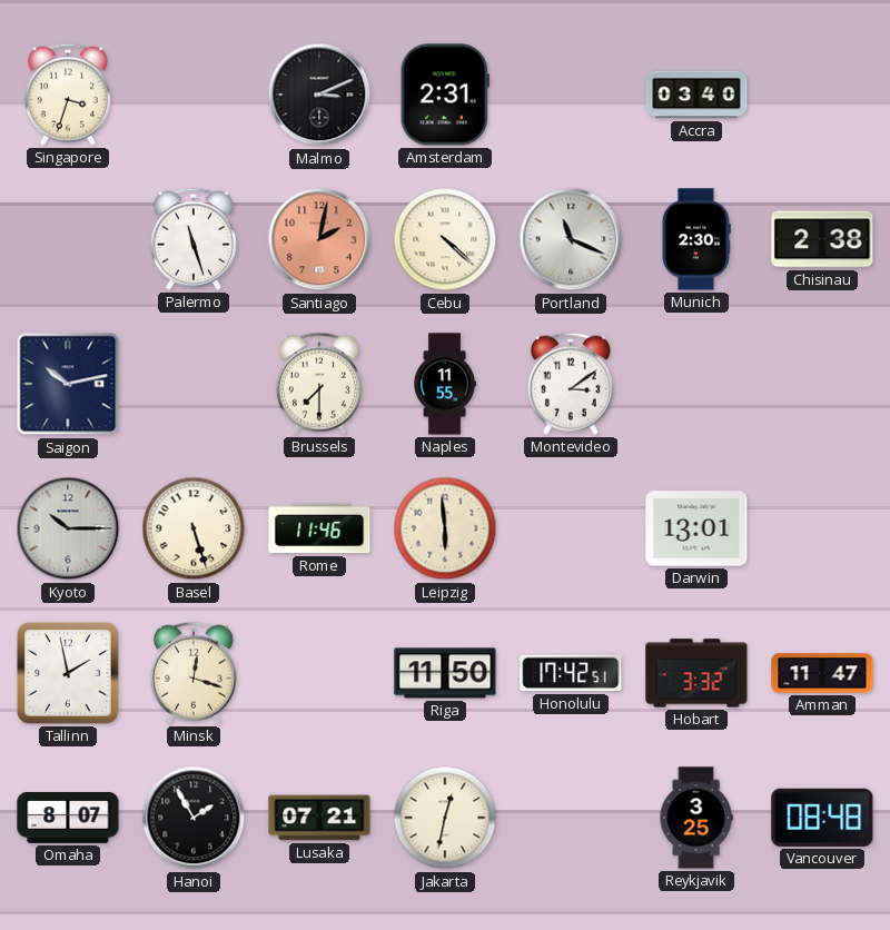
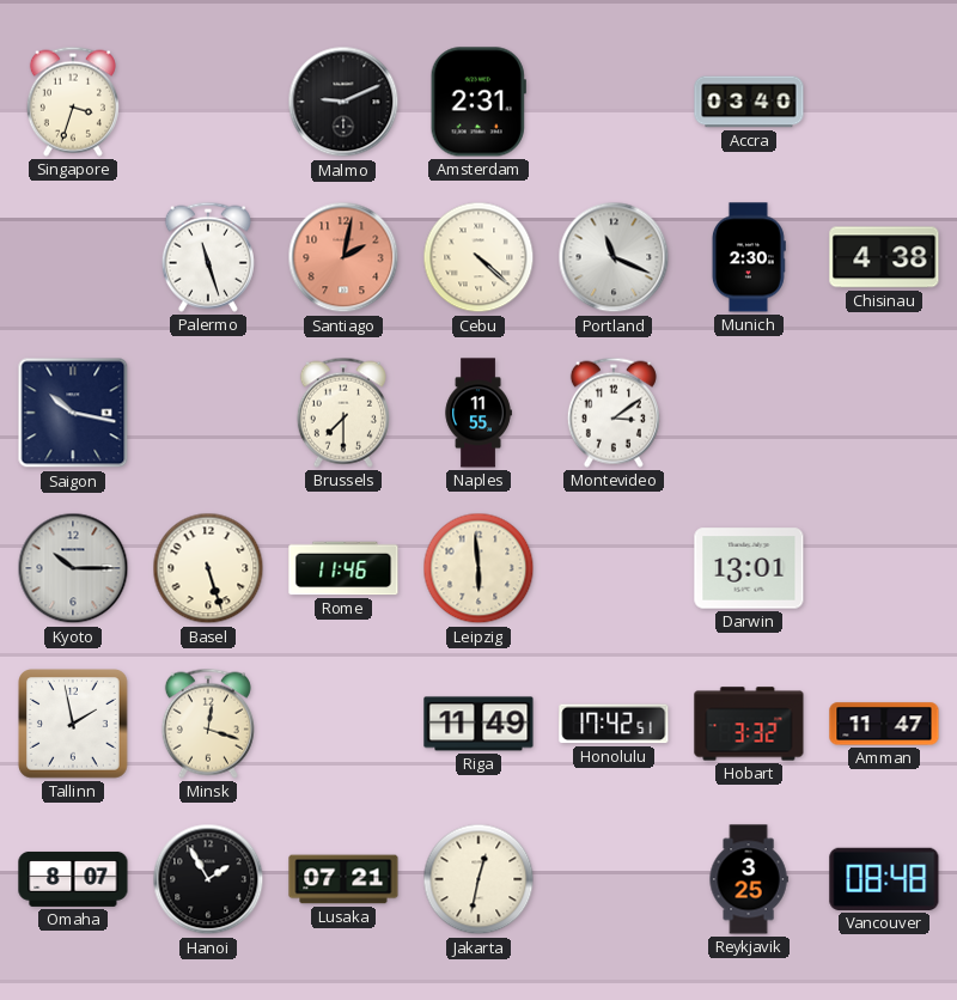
Malmo: 3:11 -> 9:11 (343, 102)
Chisinau: 2:38 -> 4:38 (884, 257)
Saigon: 10:13 -> 10:17 (73, 413)
Riga: 11:50 -> 11:49 (478, 724)
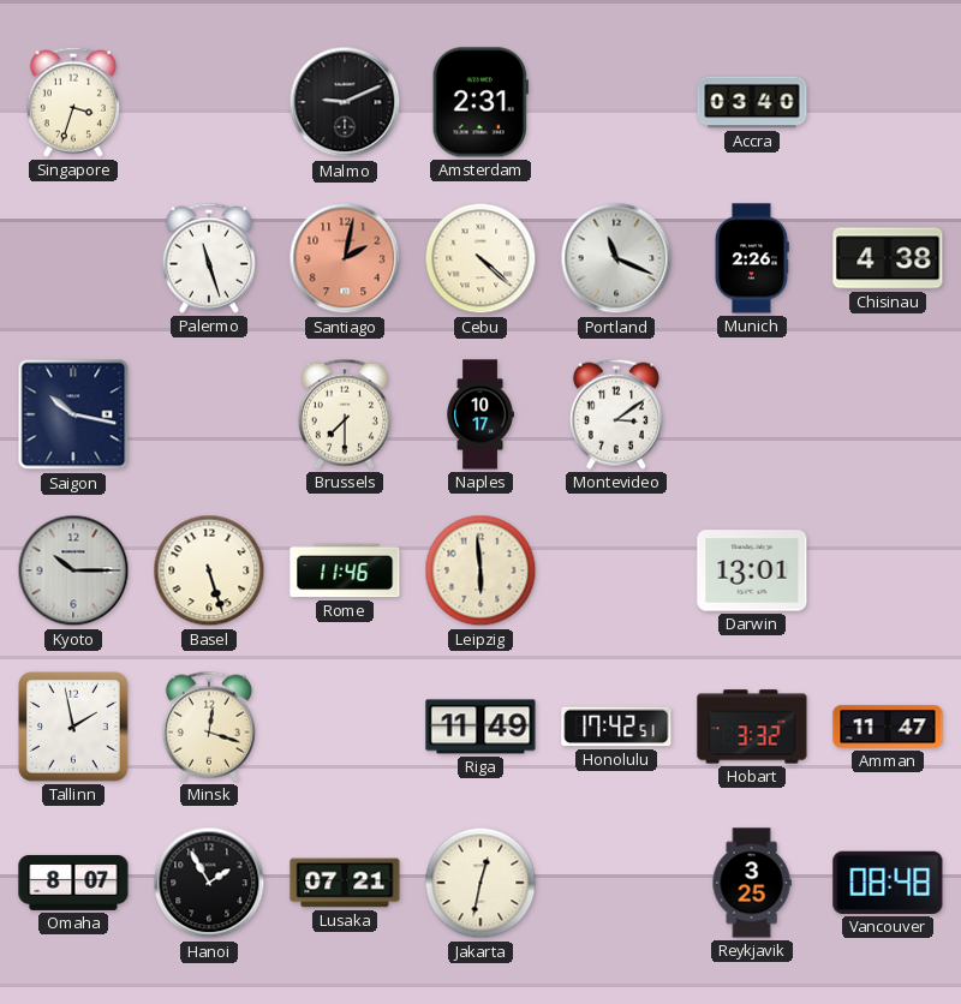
Munich: 2:30 -> 2:26 (752, 258)
Naples: 11:55 -> 10:17 (480, 414)
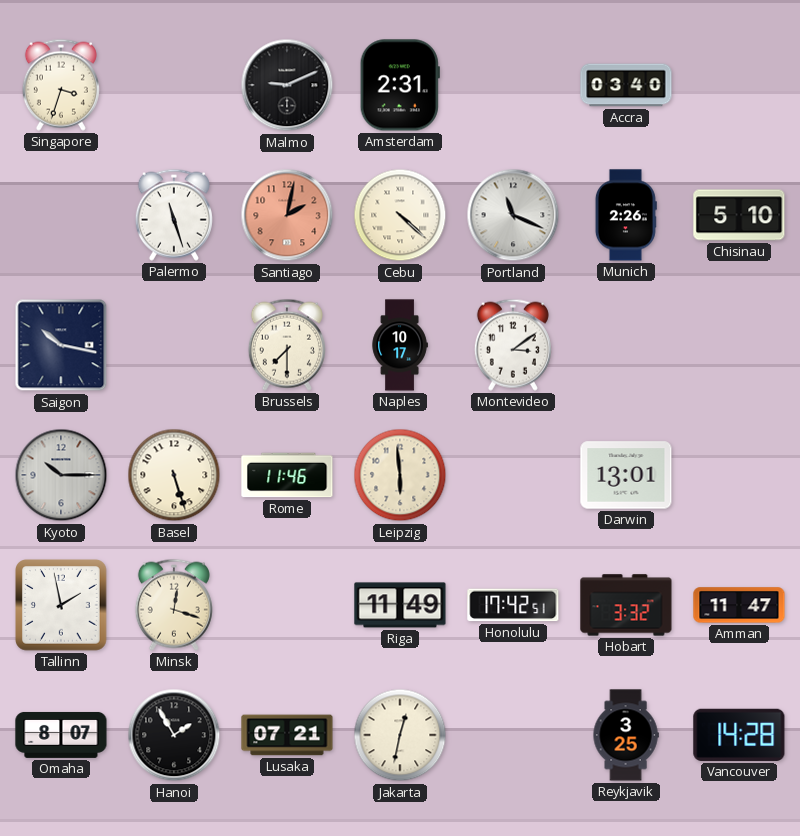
Chisinau: 4:38 -> 5:10 (739, 215)
Vancouver: 08:48 -> 14:28 (739, 735)
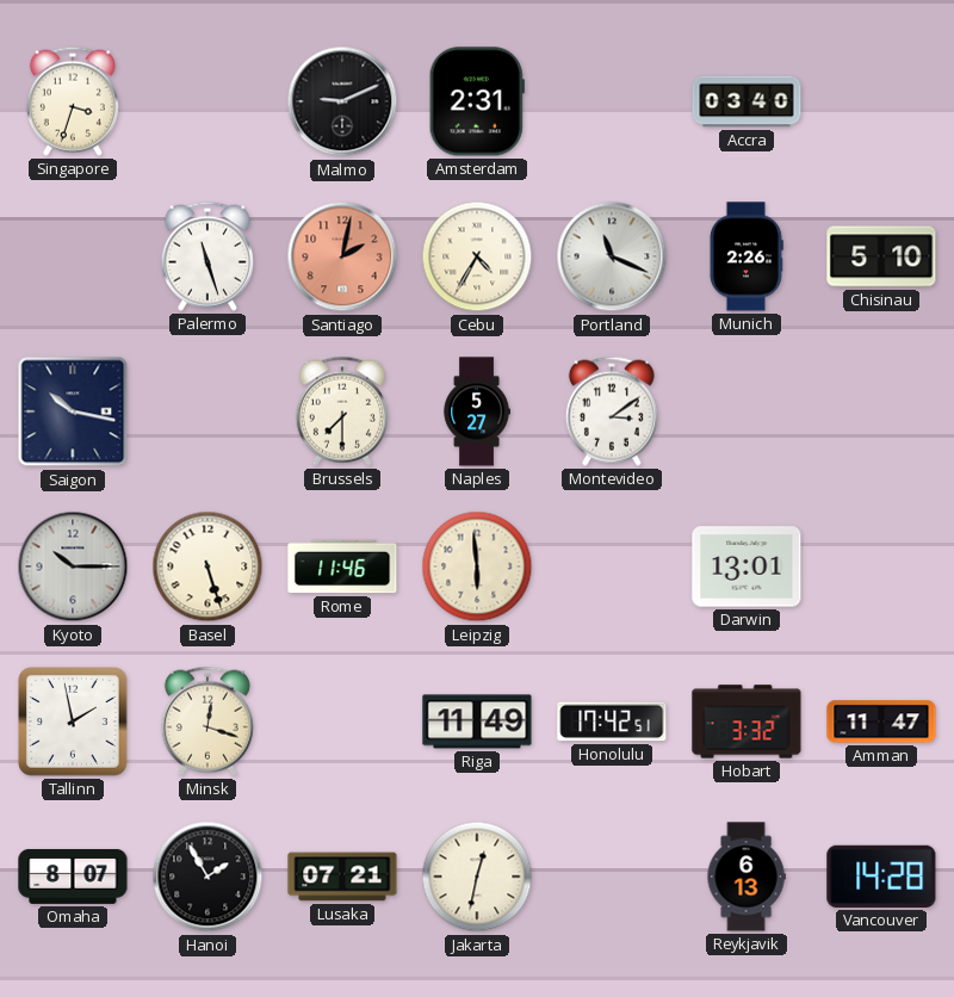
Cebu: 4:22 -> 4:35 (477, 256)
Naples: 10:17 -> 5:27 (477, 411)
Reykjavik: 3:25 -> 6:13 (747, 877)
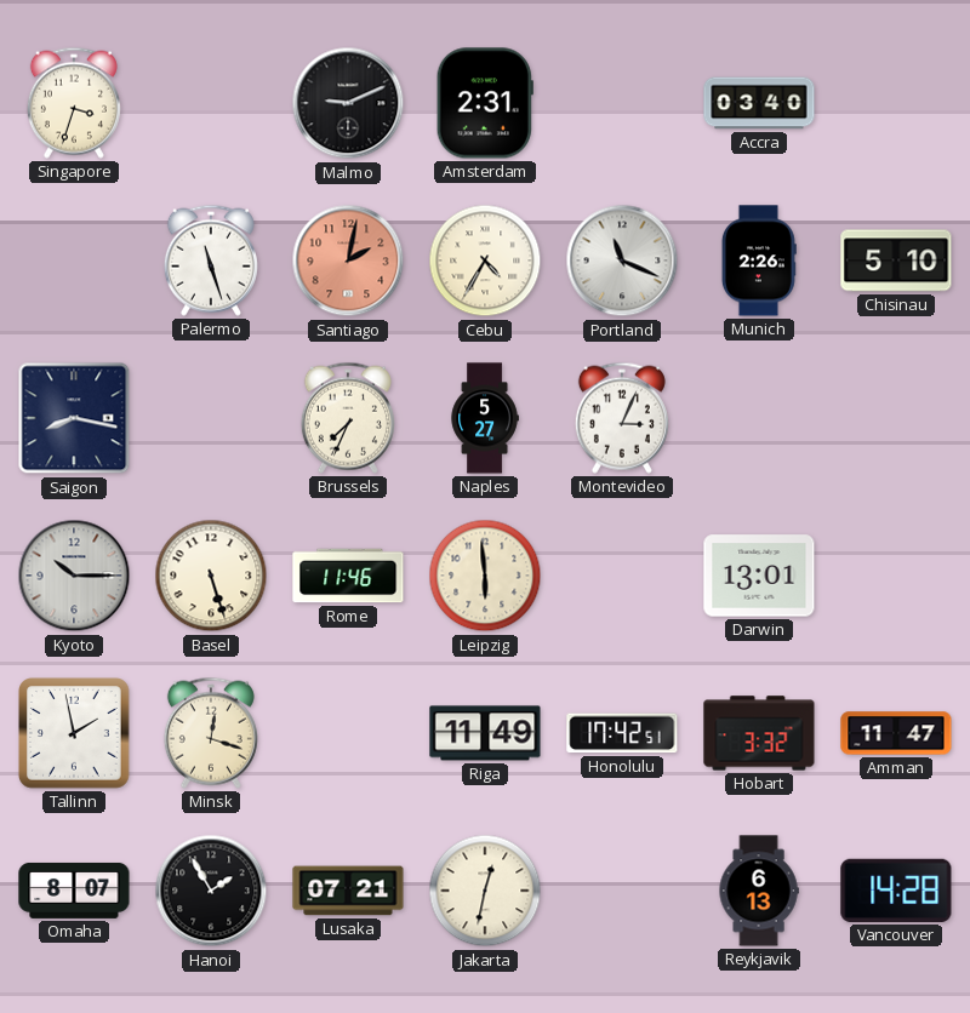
Saigon: 10:17 -> 8:17 (74, 418)
Brussels: 7:30 -> 7:34 (348, 418)
Montevideo: 3:09 -> 3:04 (622, 418)
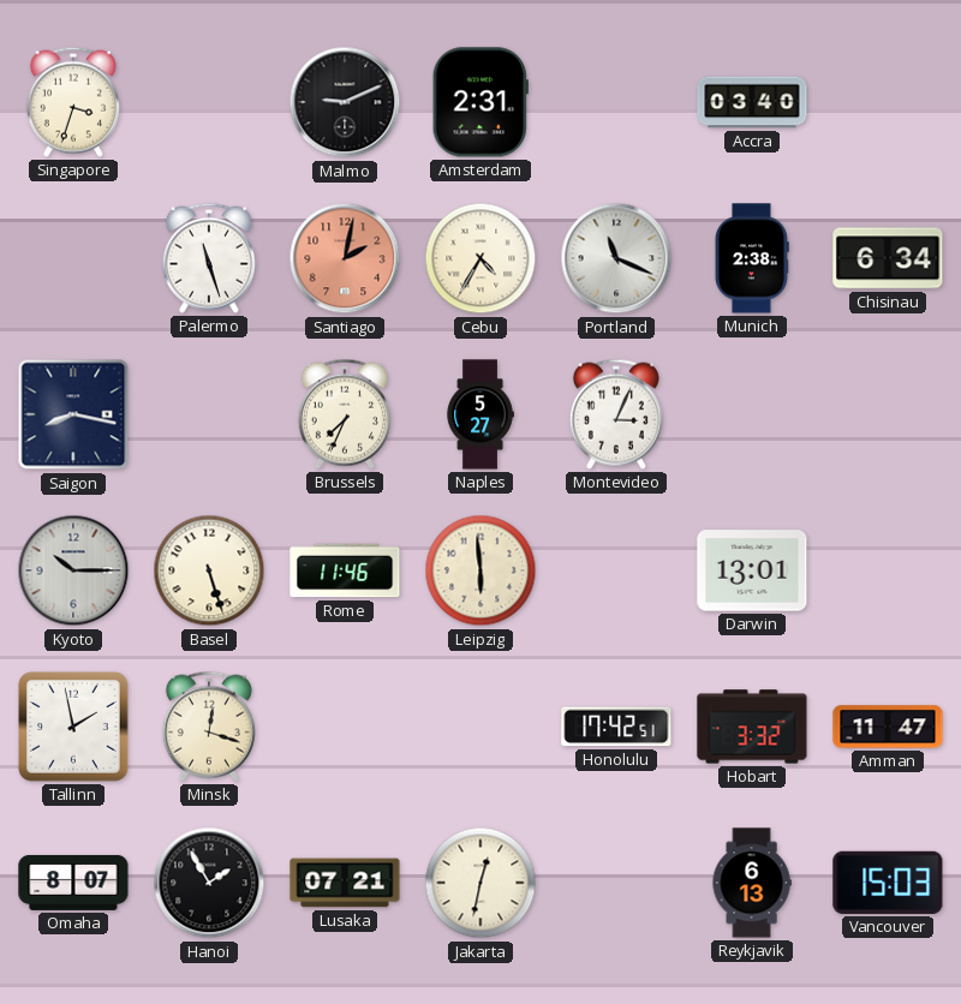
Munich: 2:26 -> 2:38 (752, 258)
Chisinau: 5:10 -> 6:34 (888, 258)
Riga: 11:49 -> none (485, 733)
Vancouver: 14:28 -> 15:03 (888, 883)
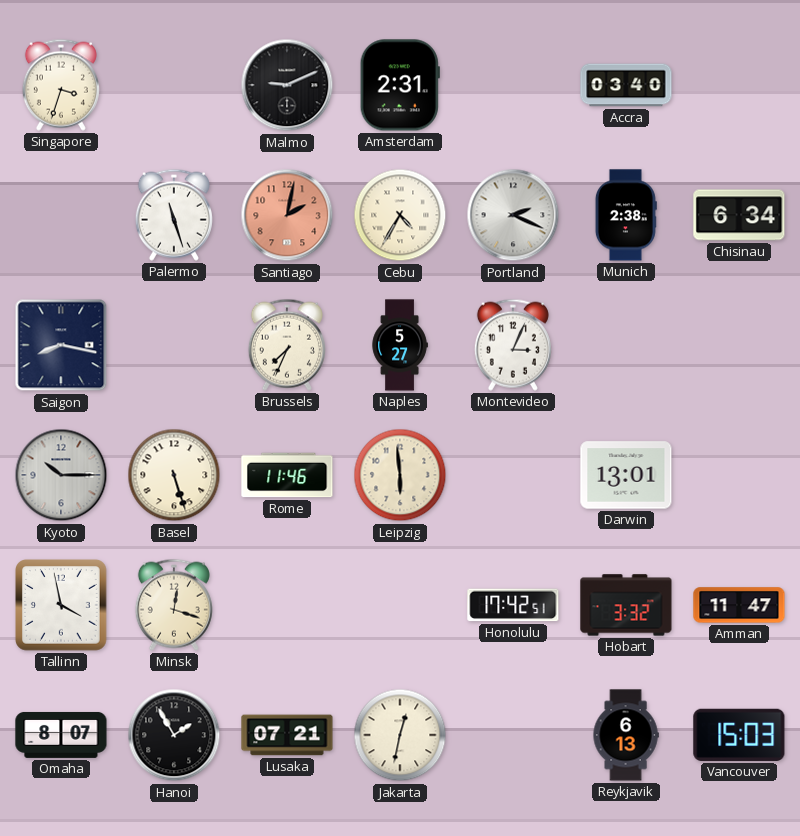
Portland: 11:19 -> 2:19 (513, 215)
Tallinn: 1:58 -> 3:58 (62, 606)
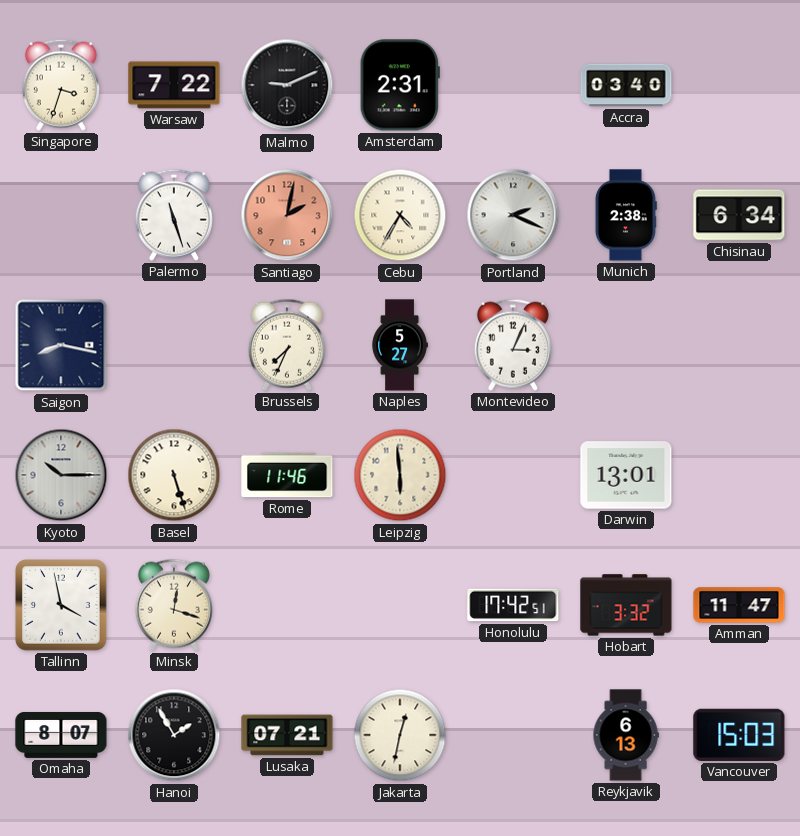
Warsaw: none -> 7:22 (174, 85)
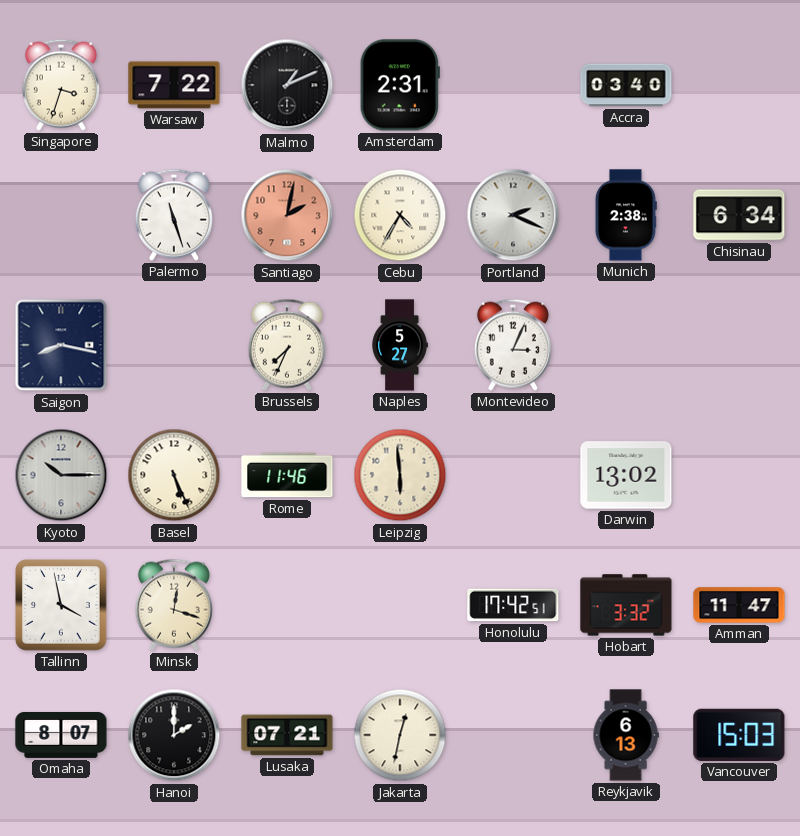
Malmo: 9:11 -> 1:11 (287, 85)
Basel: 5:27 -> 5:26 (174, 475)
Darwin: 13:01 -> 13:02 (626, 475)
Hanoi: 1:55 -> 2:00 (174, 735)
